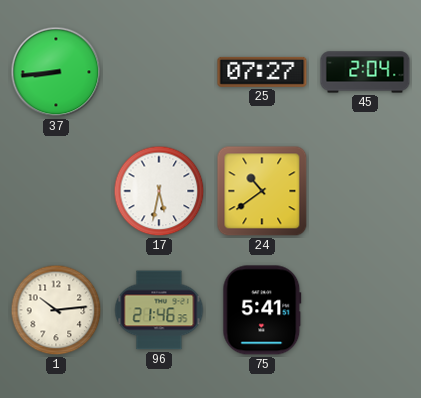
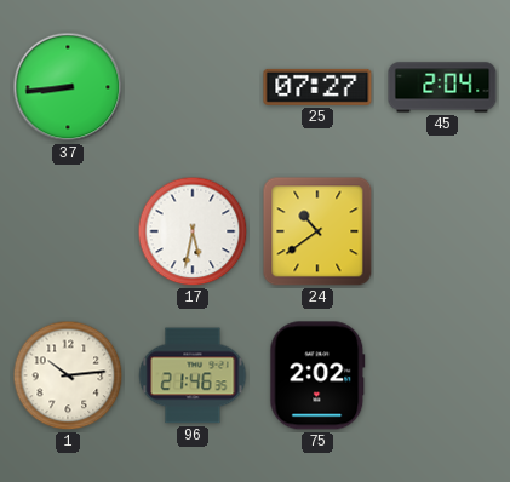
75: 5:41 -> 2:02 (317, 375)
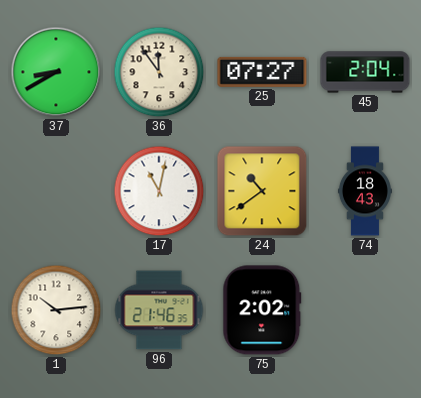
37: 8:44 -> 8:40 (56, 72)
36: none -> 11:54 (159, 72)
17: 5:32 -> 11:02 (159, 191)
74: none -> 18:43 (365, 191)
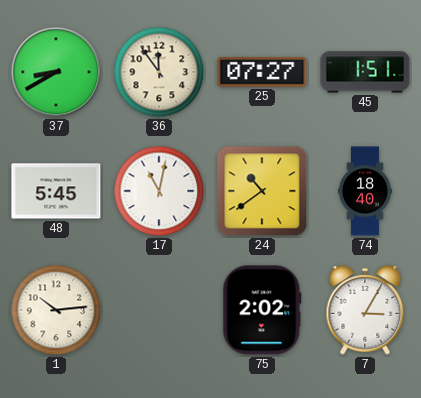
45: 2:04 -> 1:51 (365, 72)
48: none -> 5:45 (56, 191)
74: 18:43 -> 18:40 (365, 191)
96: 21:46 -> none (159, 310)
7: none -> 3:05 (365, 310)
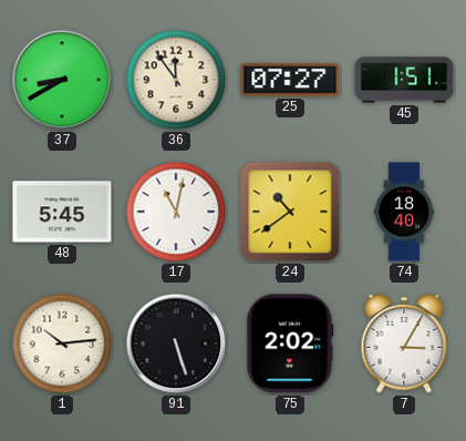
91: none -> 5:27 (176, 343)
